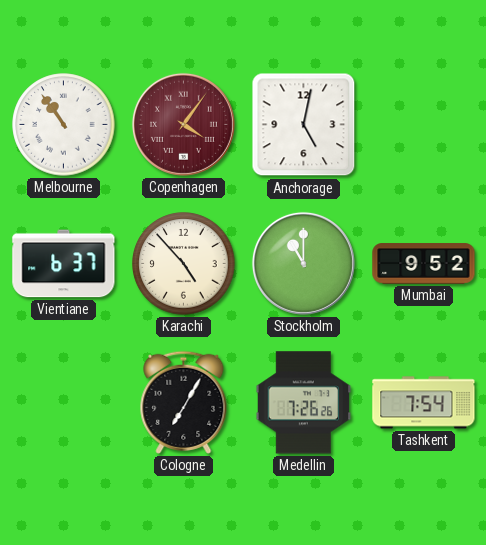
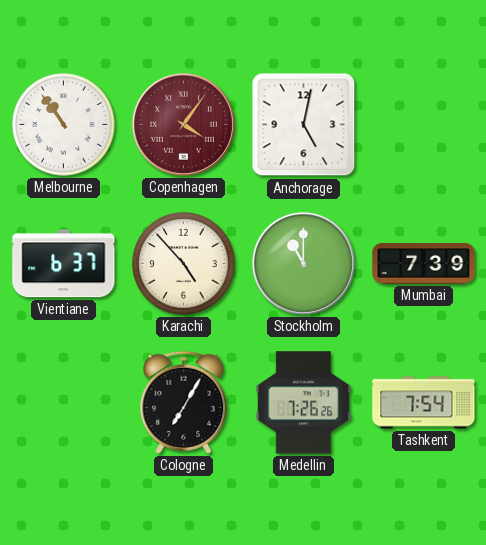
Mumbai: 9:52 -> 7:39 (424, 264)
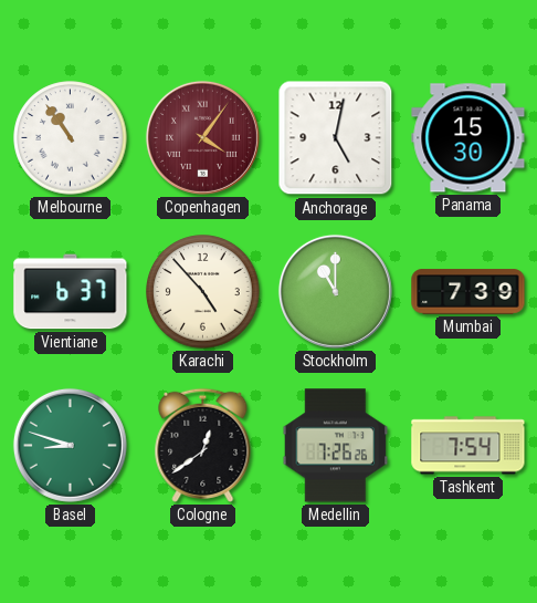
Panama: none -> 15:30 (468, 138)
Basel: none -> 8:48 (70, 445)
Cologne: 7:05 -> 12:39 (203, 445)
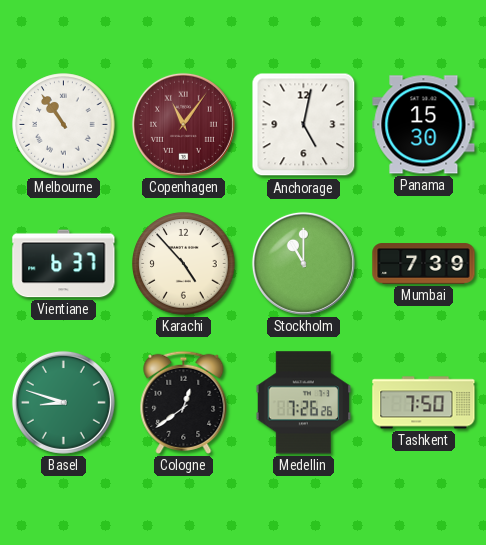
Copenhagen: 4:06 -> 11:06 (183, 124)
Tashkent: 7:54 -> 7:50 (424, 403)
